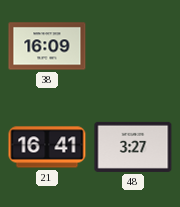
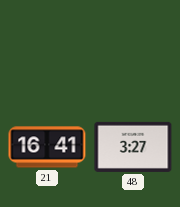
38: 16:09 -> none (47, 46)
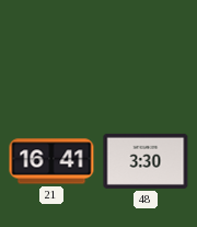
48: 3:27 -> 3:30 (146, 161)
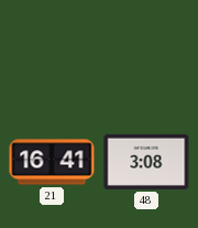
48: 3:30 -> 3:08 (146, 162)
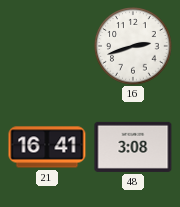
16: none -> 2:42 (133, 46)
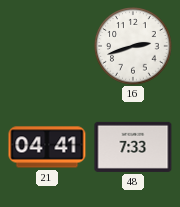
21: 16:41 -> 04:41 (47, 147)
48: 3:08 -> 7:33 (133, 147)
